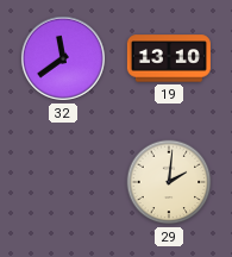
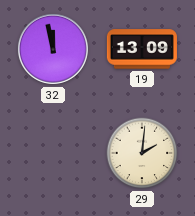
32: 11:39 -> 11:58 (53, 49)
19: 13:10 -> 13:09 (142, 49)
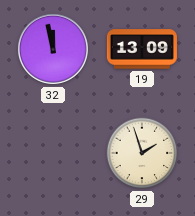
29: 2:01 -> 1:57 (142, 153)
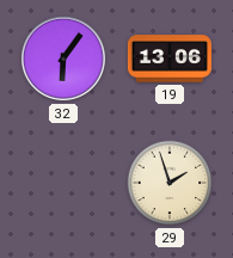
32: 11:58 -> 6:06 (63, 59)
19: 13:09 -> 13:06 (170, 59)
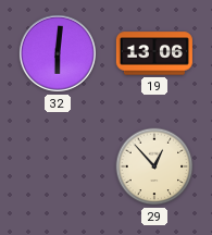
32: 6:06 -> 6:01 (58, 53)
29: 1:57 -> 12:53 (154, 166)
